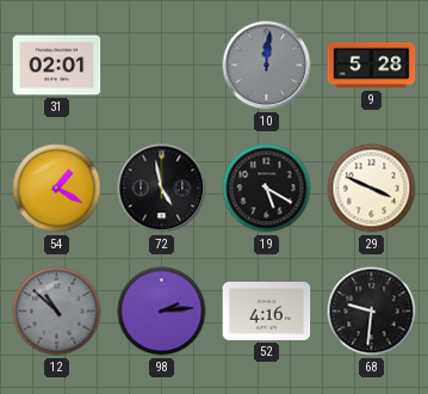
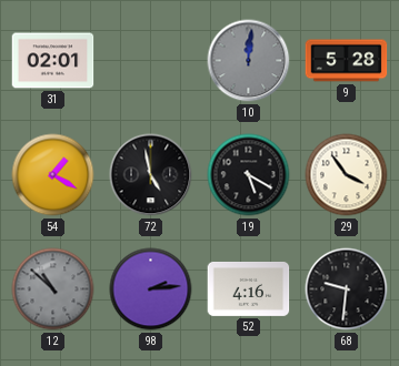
29: 3:49 -> 3:54 (347, 175)
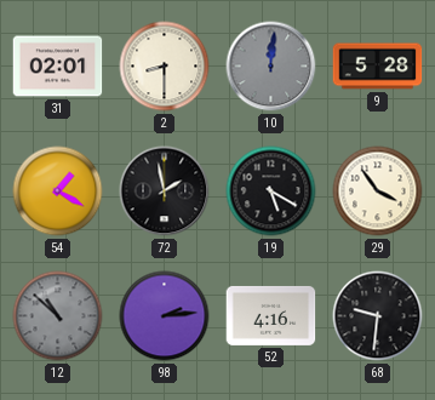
2: none -> 8:30 (165, 67)
72: 4:58 -> 1:58 (165, 192)
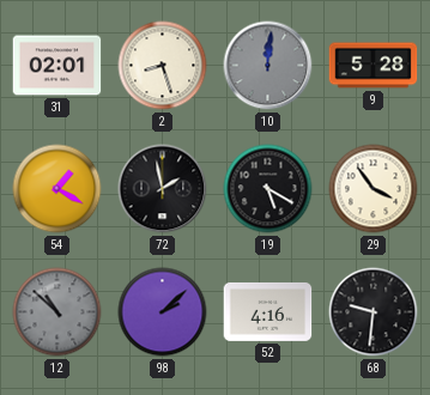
2: 8:30 -> 8:27 (163, 66)
98: 2:14 -> 2:08 (163, 312)
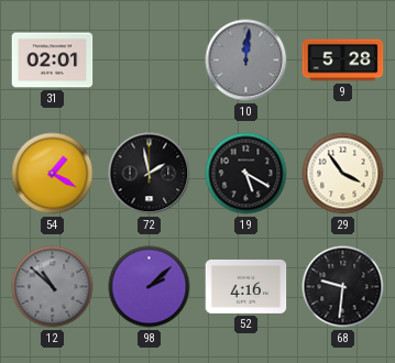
2: 8:27 -> none (163, 66)
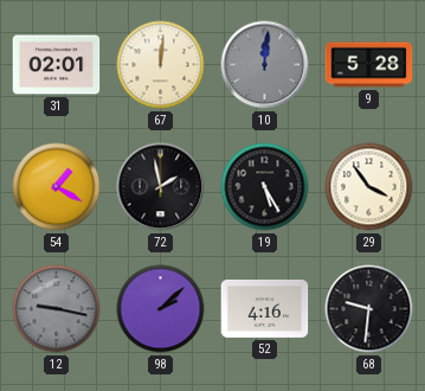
67: none -> 12:01 (161, 65)
19: 5:20 -> 5:25 (265, 187)
12: 10:52 -> 9:17 (57, 309)
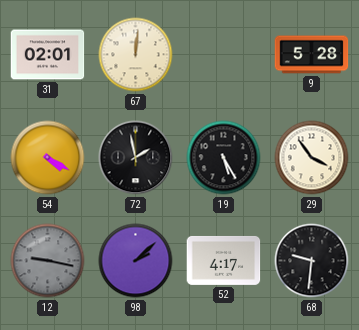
10: 12:01 -> none (265, 65)
54: 1:20 -> 4:20 (48, 158)
52: 4:16 -> 4:17 (224, 260)
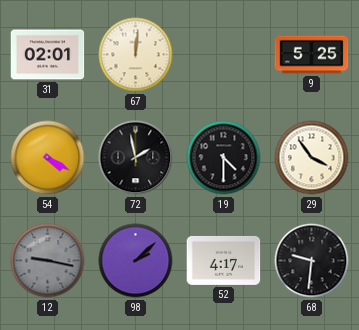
9: 5:28 -> 5:25 (312, 55)
19: 5:25 -> 4:30 (224, 158)
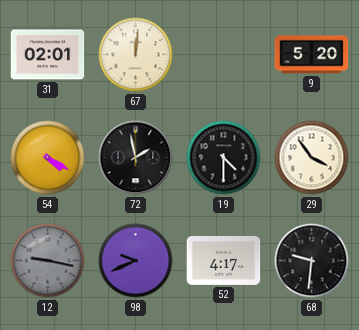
9: 5:25 -> 5:20 (312, 55)
98: 2:08 -> 9:41 (136, 261)
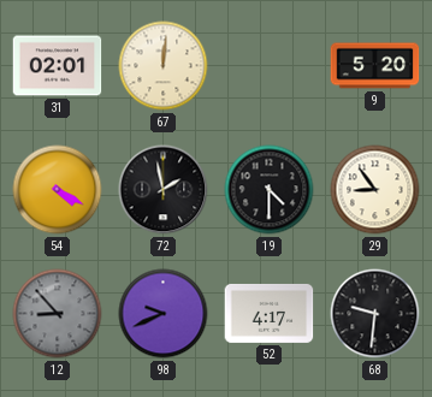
29: 3:54 -> 8:54 (375, 190)
12: 9:17 -> 8:53 (58, 314)
